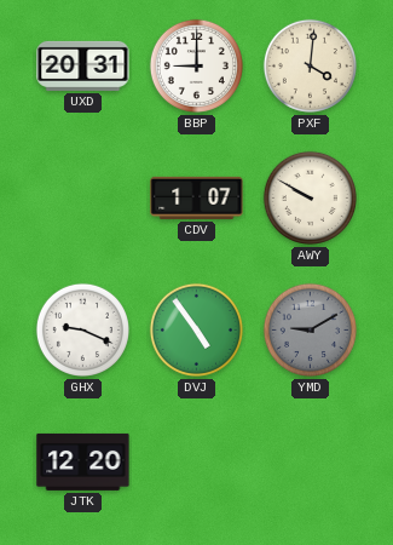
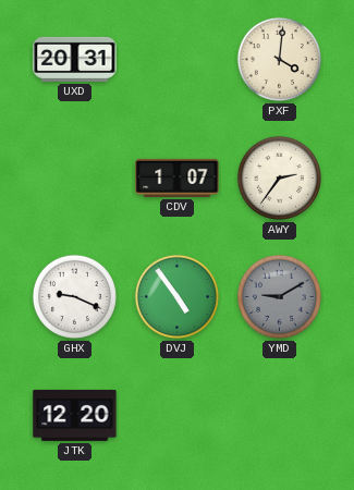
BBP: 9:00 -> none (196, 65)
AWY: 9:50 -> 2:36 (279, 177)
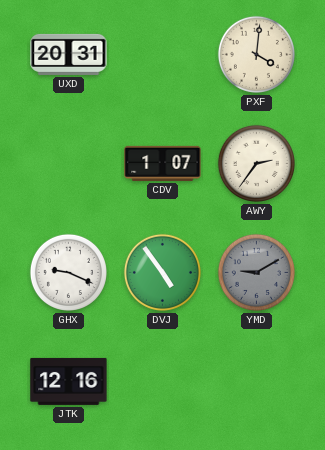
JTK: 12:20 -> 12:16 (69, 381)
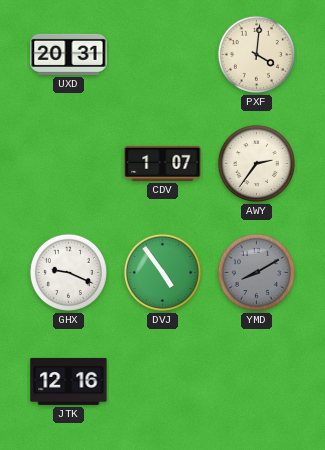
YMD: 9:10 -> 8:10 (256, 272)
